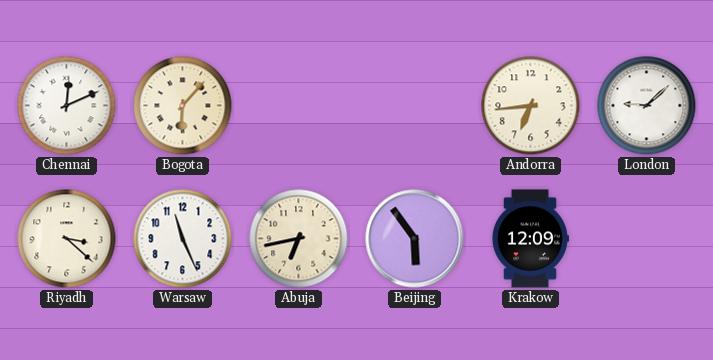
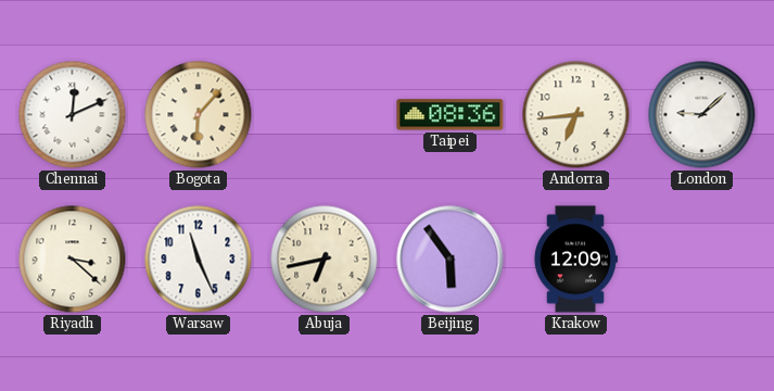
Taipei: none -> 08:36 (451, 115)
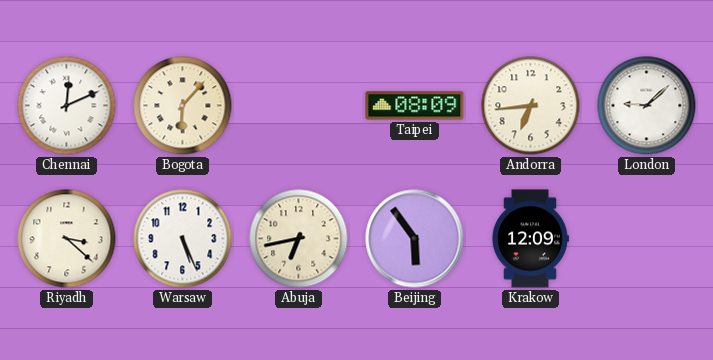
Taipei: 08:36 -> 08:09 (415, 106)
Warsaw: 11:26 -> 5:26 (183, 239)
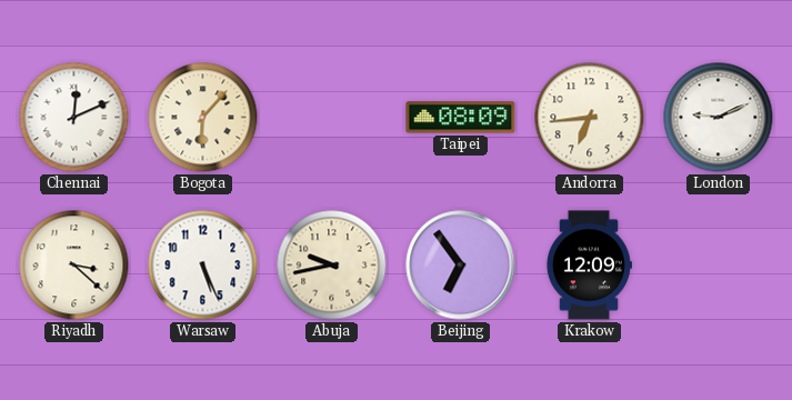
London: 9:08 -> 9:11 (719, 118)
Abuja: 6:43 -> 9:43 (332, 266)
Beijing: 5:54 -> 6:54 (461, 266)
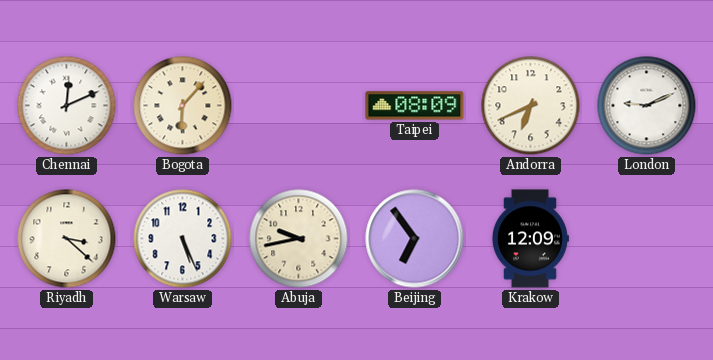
Andorra: 6:44 -> 6:41 (531, 106)
